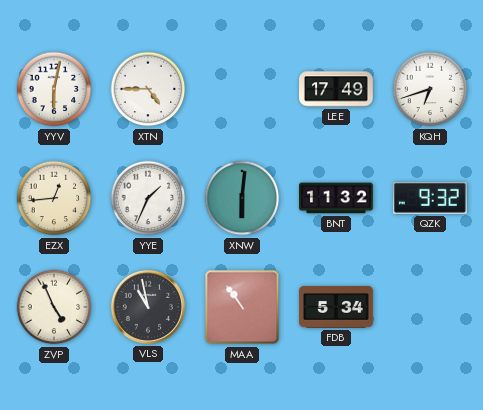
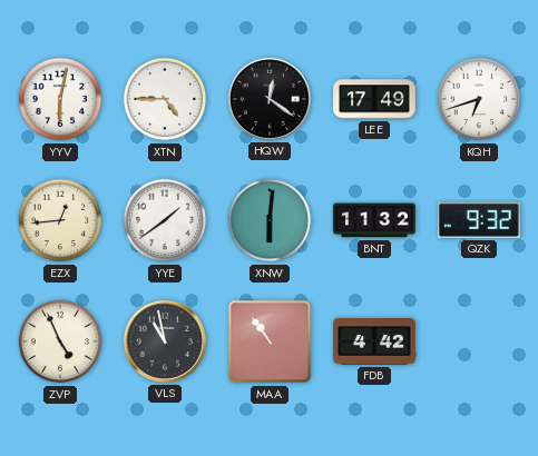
HQW: none -> 12:21 (270, 99)
YYE: 1:34 -> 1:39 (165, 220)
FDB: 5:34 -> 4:42 (374, 343)
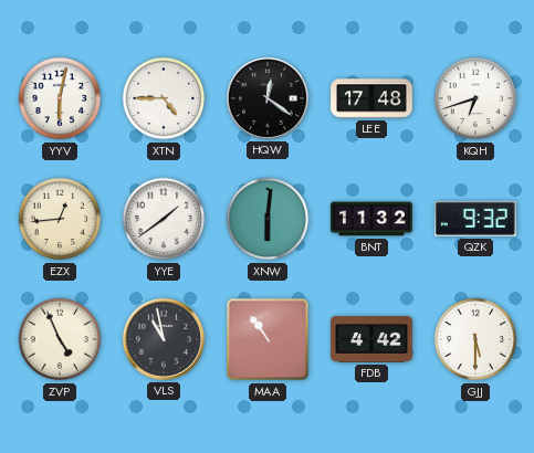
LEE: 17:49 -> 17:48 (371, 98)
GJJ: none -> 5:30 (475, 339)
